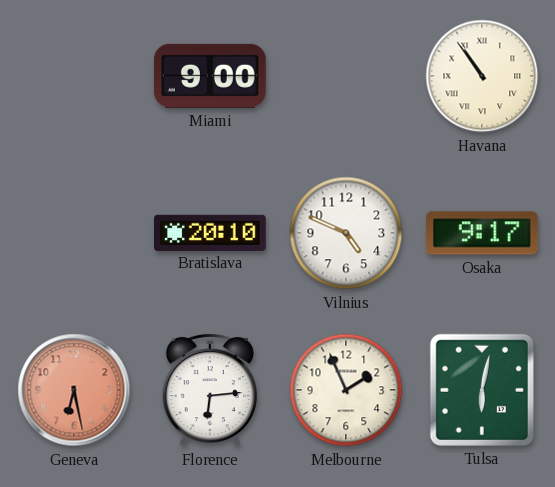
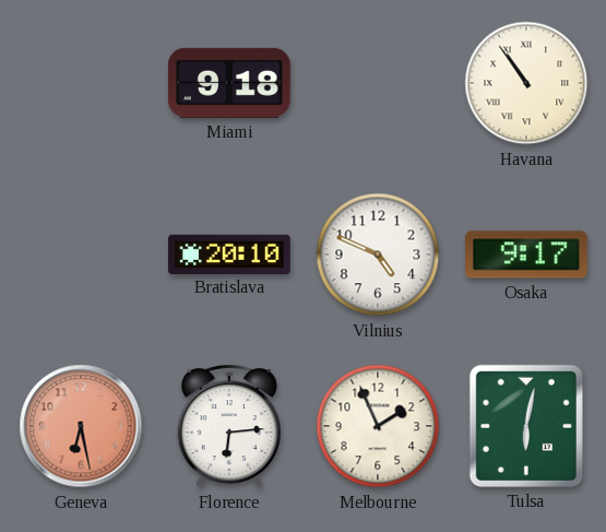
Miami: 9:00 -> 9:18 (229, 83)
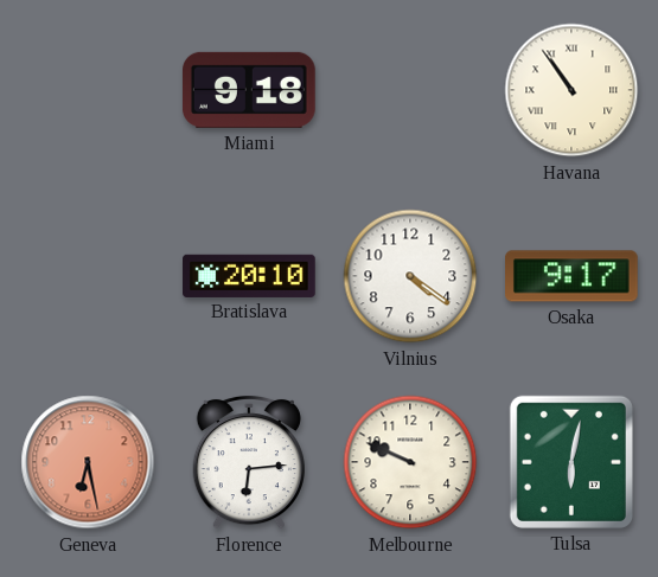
Vilnius: 4:49 -> 4:21 (410, 276)
Melbourne: 1:56 -> 9:49 (410, 462)
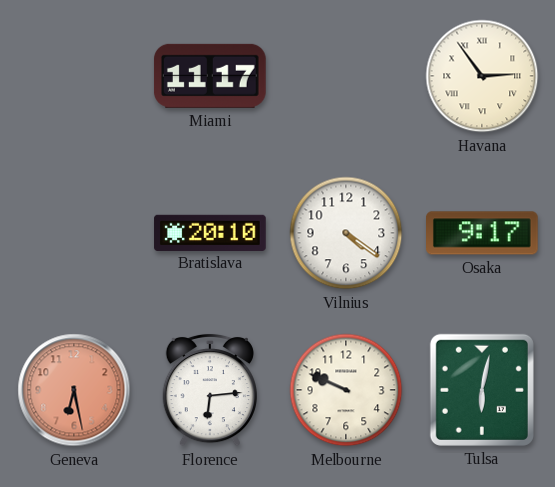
Miami: 9:18 -> 11:17 (210, 76)
Havana: 10:54 -> 2:54 (482, 76)
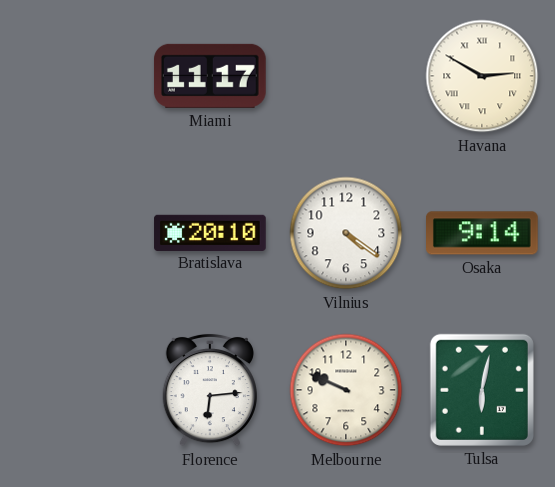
Havana: 2:54 -> 2:50 (482, 76)
Osaka: 9:17 -> 9:14 (483, 233)
Geneva: 6:28 -> none (74, 390)
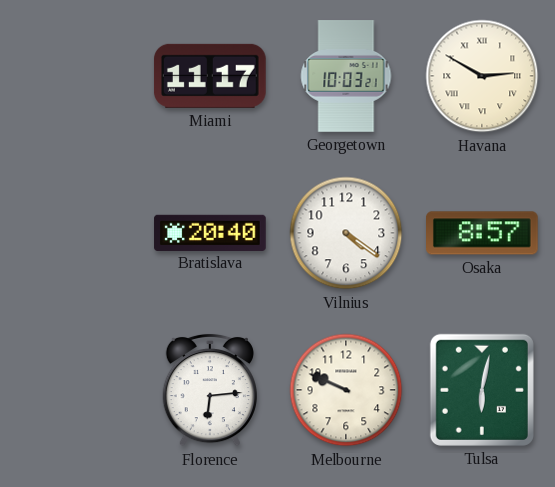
Georgetown: none -> 10:03 (346, 76)
Bratislava: 20:10 -> 20:40 (210, 232)
Osaka: 9:14 -> 8:57 (483, 233)
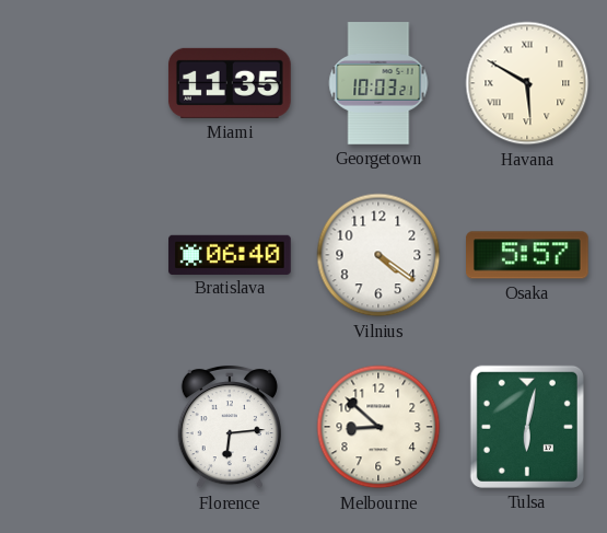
Miami: 11:17 -> 11:35 (230, 83)
Havana: 2:50 -> 5:50 (527, 83)
Bratislava: 20:40 -> 06:40 (230, 254)
Osaka: 8:57 -> 5:57 (528, 255)
Melbourne: 9:49 -> 8:52 (378, 427)
